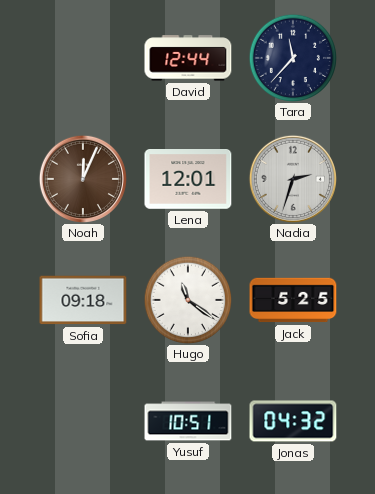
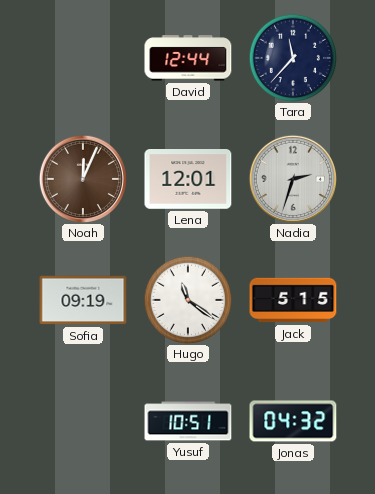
Sofia: 09:18 -> 09:19 (83, 300)
Jack: 5:25 -> 5:15 (293, 300)
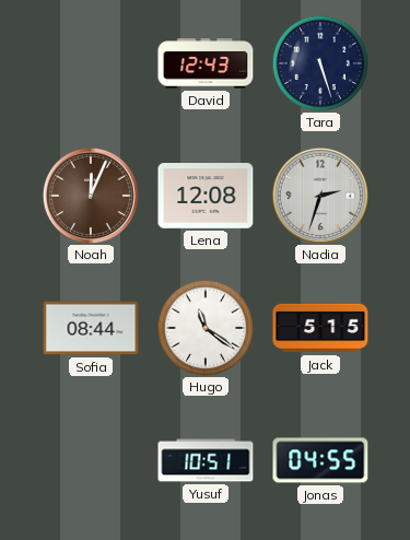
David: 12:44 -> 12:43 (206, 63)
Tara: 11:37 -> 5:27 (320, 62)
Lena: 12:01 -> 12:08 (206, 197)
Sofia: 09:19 -> 08:44 (91, 328)
Jonas: 04:32 -> 04:55 (320, 460)
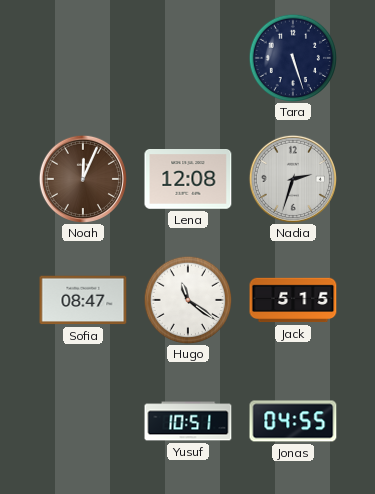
David: 12:43 -> none (206, 63)
Sofia: 08:44 -> 08:47 (83, 300)
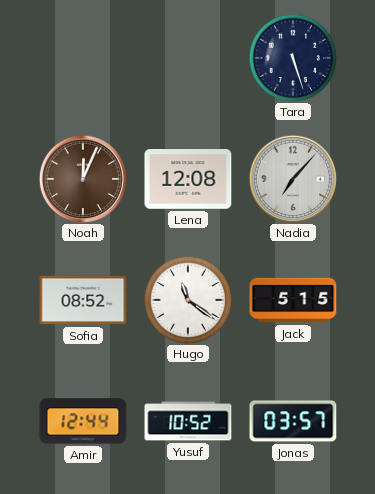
Nadia: 2:33 -> 7:07 (292, 178)
Sofia: 08:47 -> 08:52 (83, 300)
Amir: none -> 12:44 (83, 421)
Yusuf: 10:51 -> 10:52 (188, 421)
Jonas: 04:55 -> 03:57 (293, 421)
